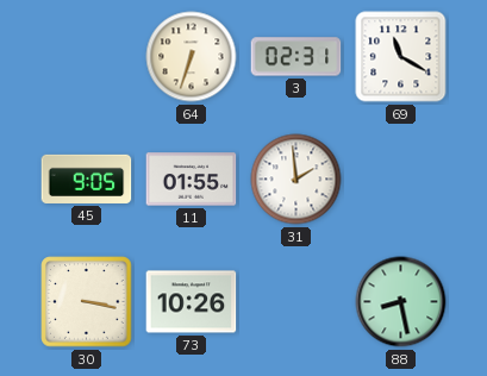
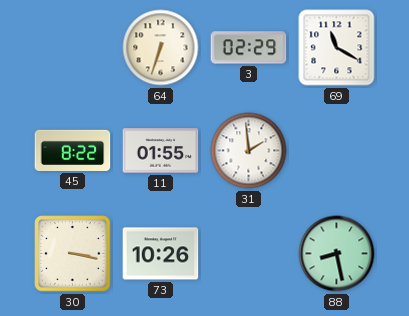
3: 02:31 -> 02:29 (249, 48)
45: 9:05 -> 8:22 (73, 150)
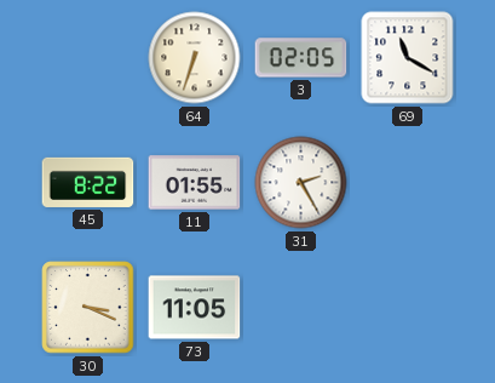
3: 02:29 -> 02:05 (301, 58)
31: 1:59 -> 2:25 (301, 183)
30: 3:17 -> 3:19 (88, 308)
73: 10:26 -> 11:05 (195, 308)
88: 8:28 -> none (337, 254)
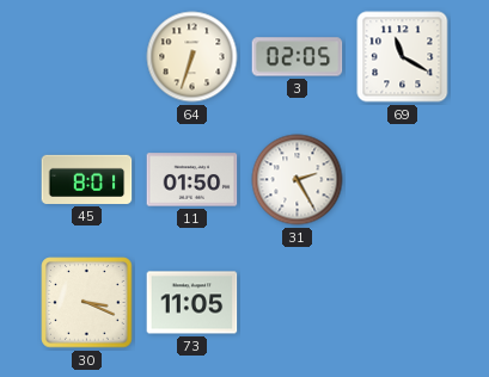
45: 8:22 -> 8:01 (87, 179)
11: 01:55 -> 01:50 (192, 180)
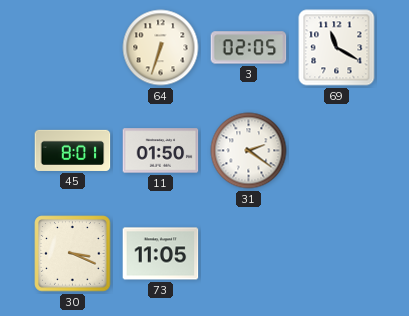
31: 2:25 -> 2:21 (249, 151)
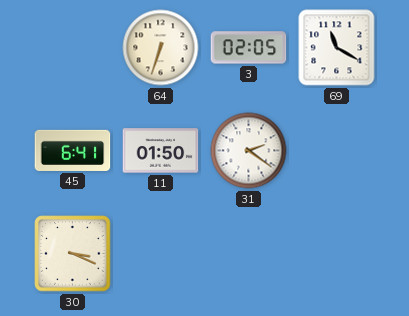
45: 8:01 -> 6:41 (73, 150)
73: 11:05 -> none (161, 254)
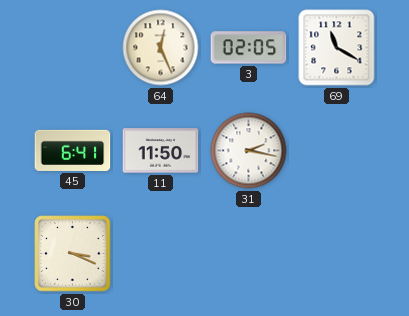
64: 6:33 -> 12:26 (161, 48)
11: 01:50 -> 11:50 (161, 151)
31: 2:21 -> 2:17 (249, 151)
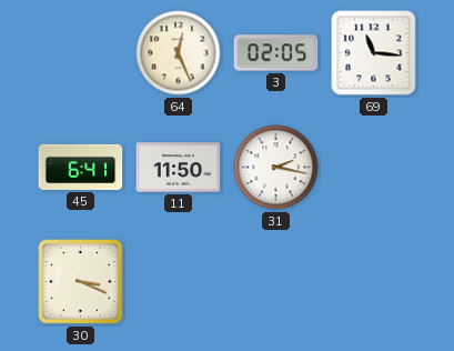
69: 11:20 -> 11:16 (374, 53)
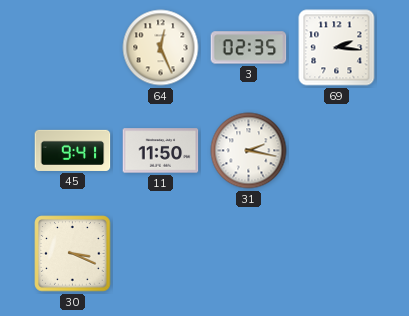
3: 02:05 -> 02:35 (249, 48)
69: 11:16 -> 2:16 (337, 48)
45: 6:41 -> 9:41 (73, 150)
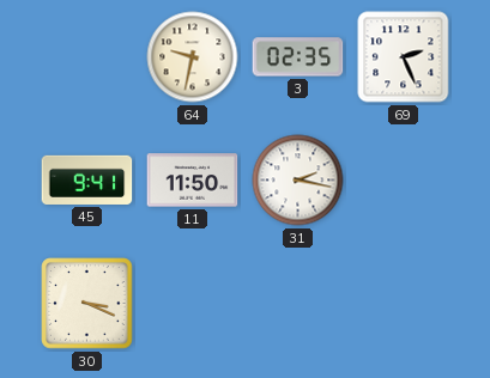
64: 12:26 -> 9:32 (193, 57)
69: 2:16 -> 2:26 (404, 57)
